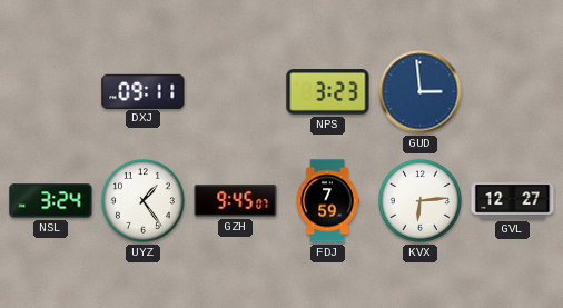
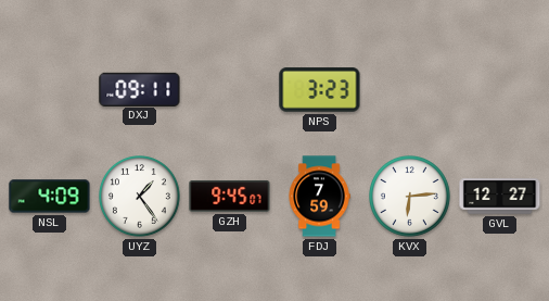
GUD: 2:59 -> none (421, 92)
NSL: 3:24 -> 4:09 (50, 197)
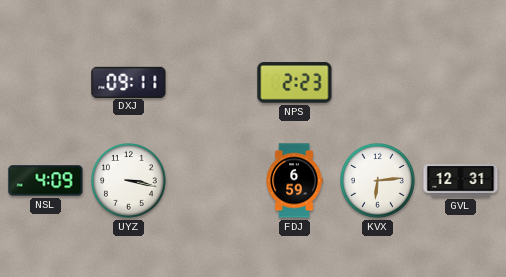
NPS: 3:23 -> 2:23 (295, 83)
UYZ: 1:24 -> 3:17 (129, 181)
GZH: 9:45 -> none (230, 196)
FDJ: 7:59 -> 6:59 (294, 181)
GVL: 12:27 -> 12:31 (461, 181)
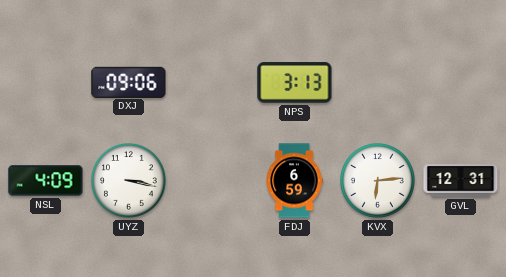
DXJ: 09:11 -> 09:06 (129, 82)
NPS: 2:23 -> 3:13 (295, 83)
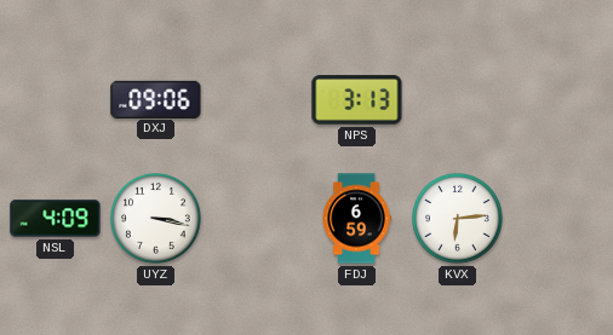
GVL: 12:31 -> none (461, 181)
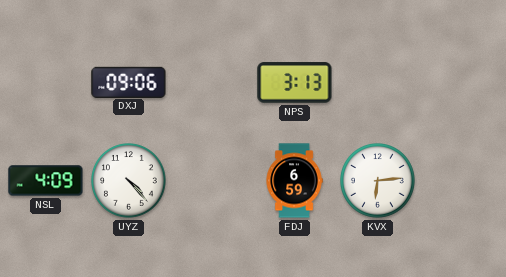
UYZ: 3:17 -> 4:23 (129, 181)
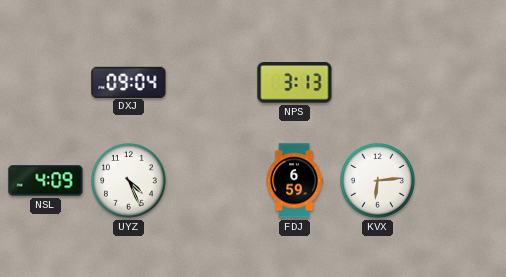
DXJ: 09:06 -> 09:04 (129, 82)
UYZ: 4:23 -> 4:26 (129, 181)
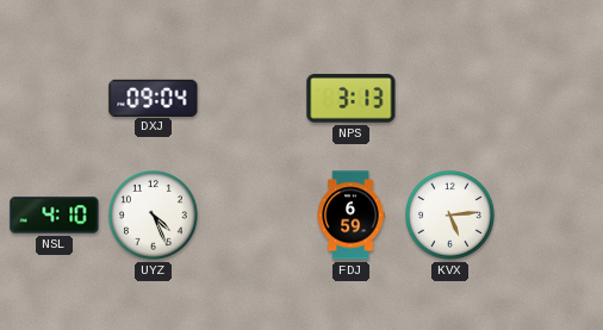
NSL: 4:09 -> 4:10 (55, 216)
KVX: 6:14 -> 5:14 (450, 216)
